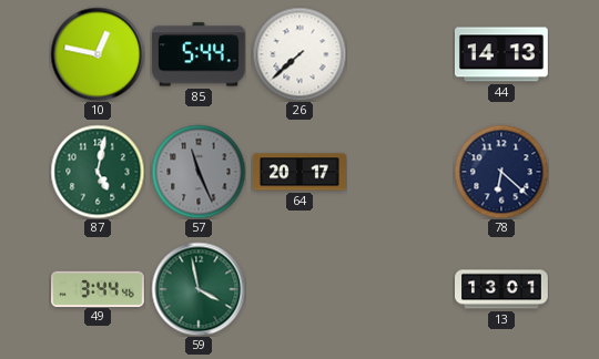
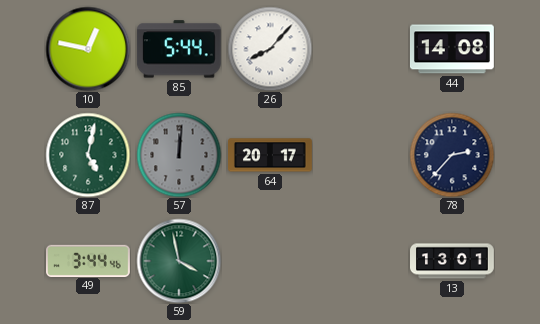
26: 7:38 -> 8:07 (270, 49)
44: 14:13 -> 14:08 (452, 49)
57: 11:26 -> 12:01 (179, 155)
78: 6:22 -> 2:37 (452, 155)
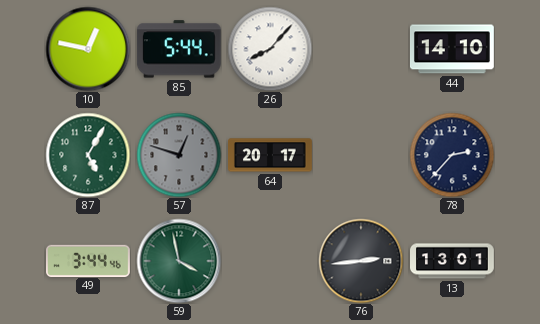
44: 14:08 -> 14:10 (452, 49)
87: 5:02 -> 5:05 (88, 155)
57: 12:01 -> 12:48 (179, 155)
76: none -> 2:44 (361, 261)
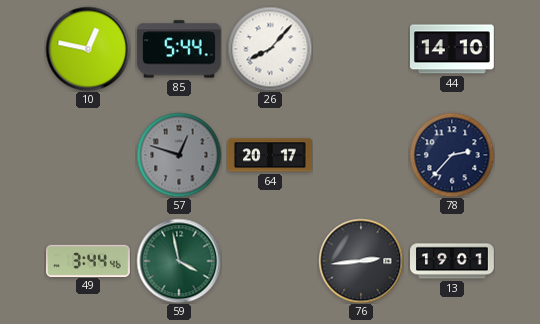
87: 5:05 -> none (88, 155)
13: 13:01 -> 19:01 (453, 261)
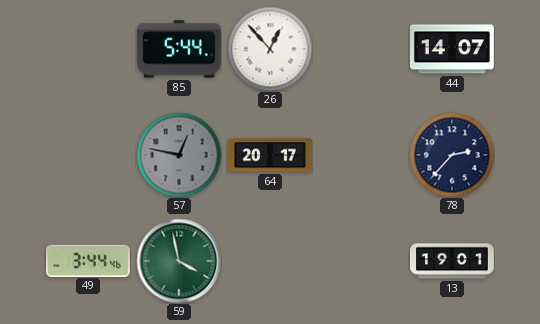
10: 12:47 -> none (88, 49)
26: 8:07 -> 12:53 (270, 49)
44: 14:10 -> 14:07 (452, 49)
57: 12:48 -> 12:47 (179, 155)
76: 2:44 -> none (361, 261)
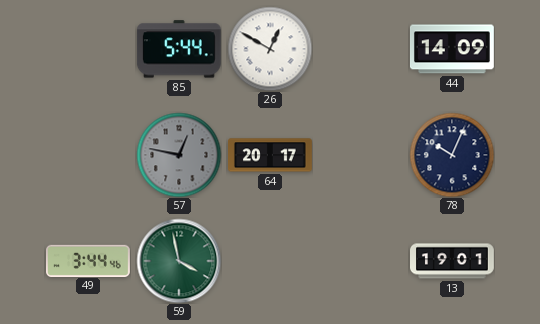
26: 12:53 -> 12:50 (270, 49)
44: 14:07 -> 14:09 (452, 49)
78: 2:37 -> 10:04 (452, 155)
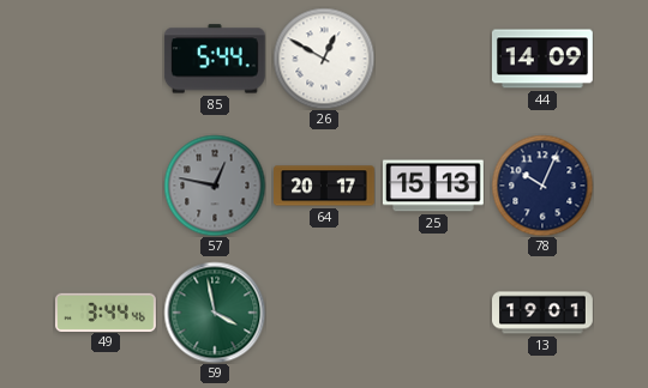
25: none -> 15:13 (433, 186)
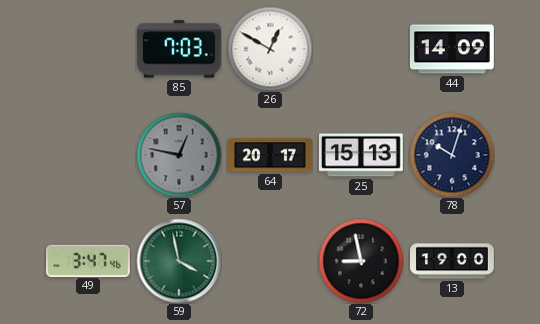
85: 5:44 -> 7:03 (179, 49)
78: 10:04 -> 10:03 (452, 155)
49: 3:44 -> 3:47 (89, 260)
72: none -> 8:58 (361, 261)
13: 19:01 -> 19:00 (453, 261)
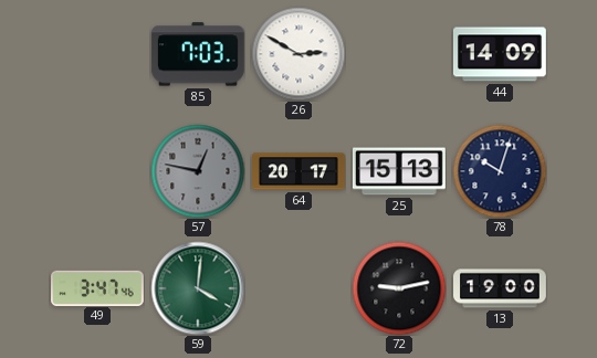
26: 12:50 -> 2:50 (298, 54)
59: 3:58 -> 4:01 (198, 288)
72: 8:58 -> 9:13 (399, 288)
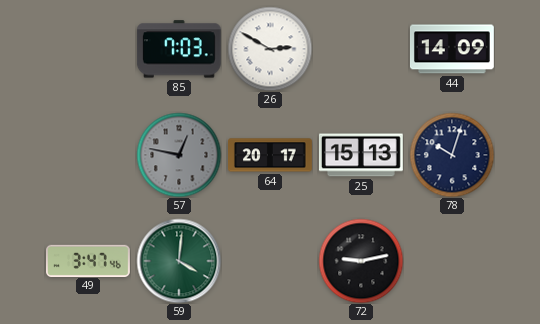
13: 19:00 -> none (501, 288)
